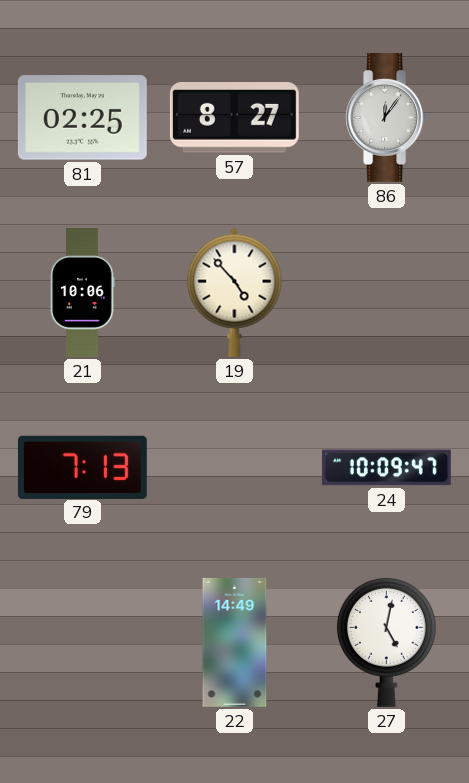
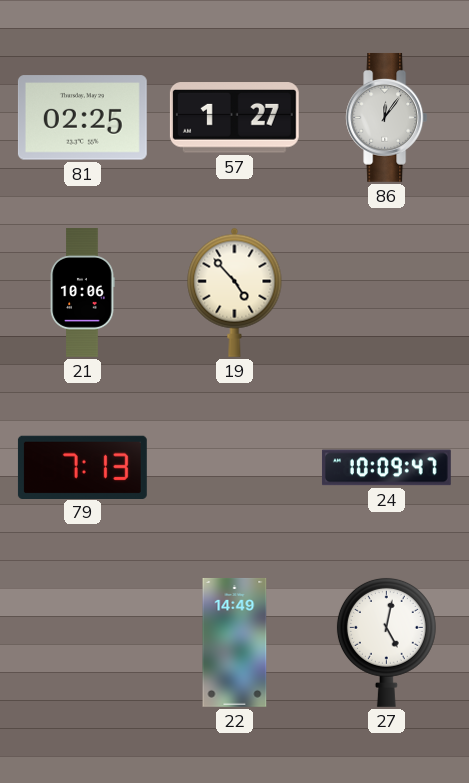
57: 8:27 -> 1:27 (234, 118)
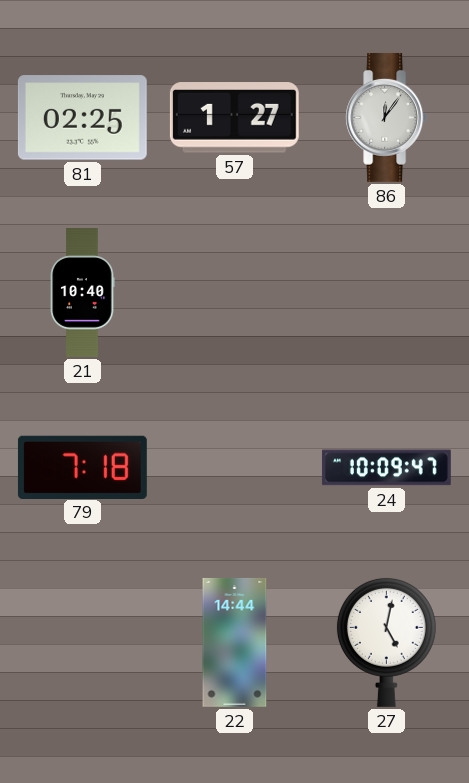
21: 10:06 -> 10:40 (82, 293)
19: 4:53 -> none (235, 292)
79: 7:13 -> 7:18 (82, 467)
22: 14:49 -> 14:44 (235, 642)
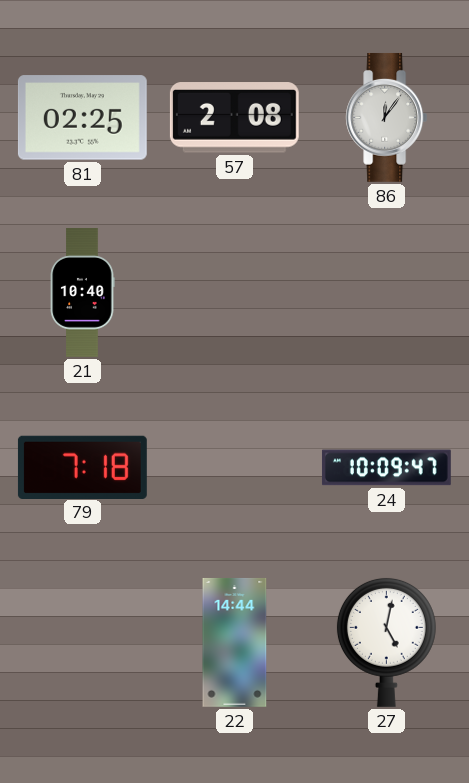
57: 1:27 -> 2:08 (234, 118)
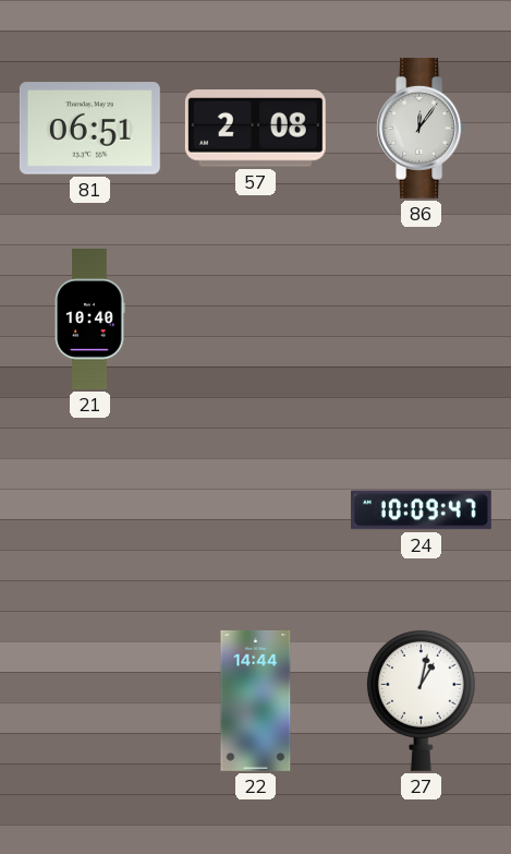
81: 02:25 -> 06:51 (89, 129)
79: 7:18 -> none (82, 467)
27: 5:02 -> 1:02 (421, 700)
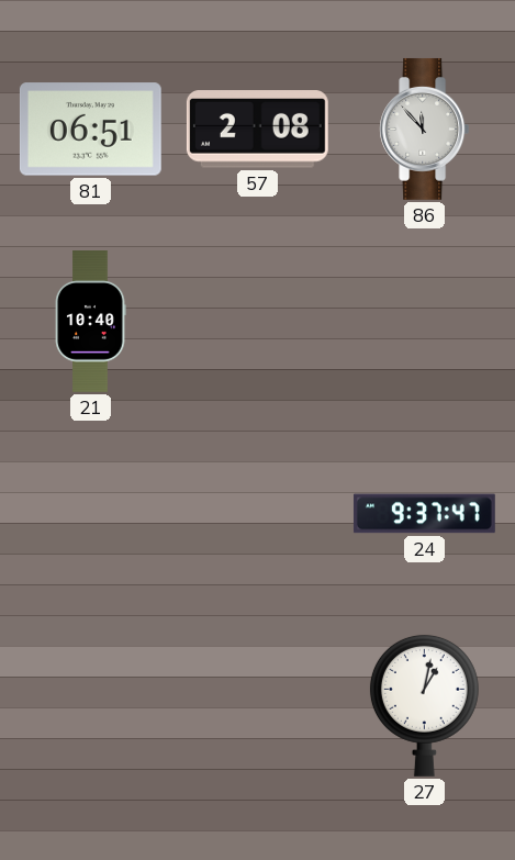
86: 12:06 -> 11:53 (425, 129)
24: 10:09 -> 9:37 (424, 514)
22: 14:44 -> none (256, 700)
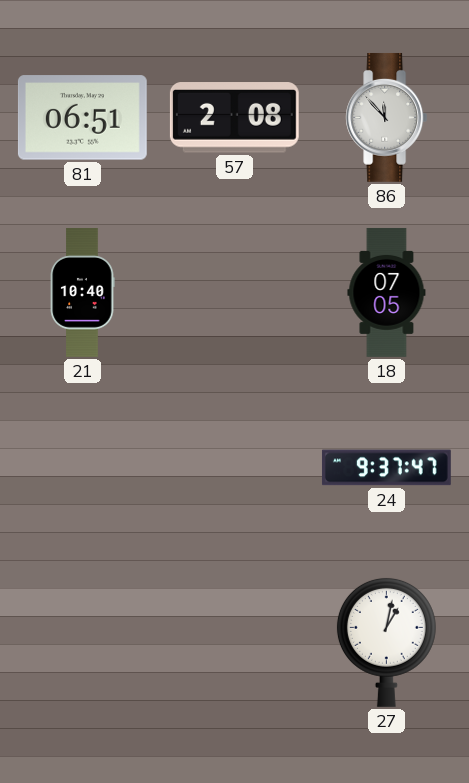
18: none -> 07:05 (387, 292)
